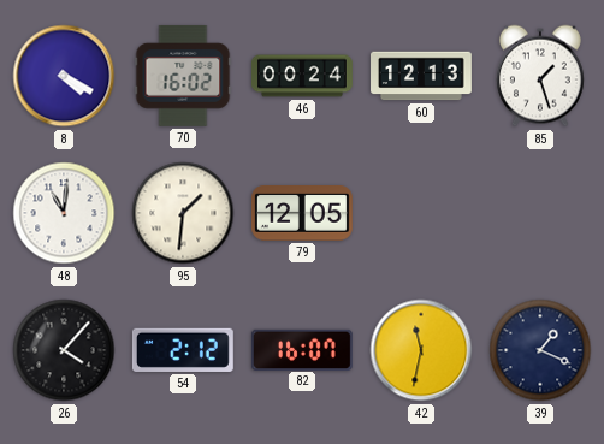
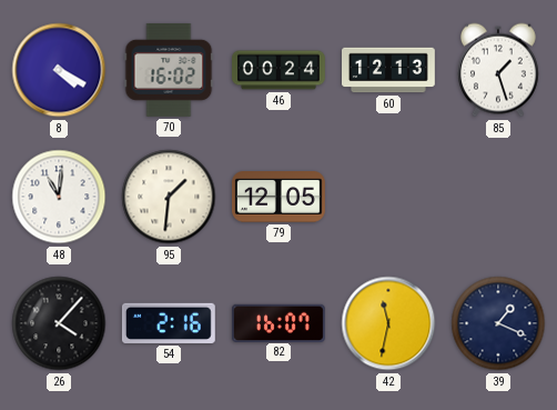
54: 2:12 -> 2:16 (169, 323)
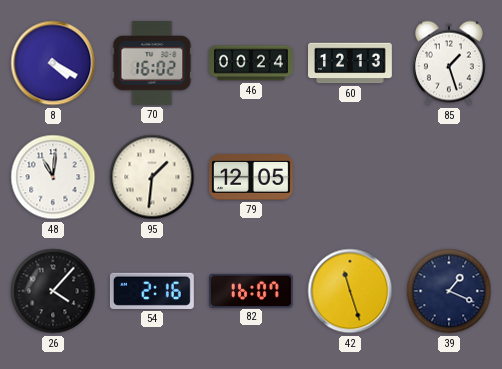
42: 11:32 -> 11:27 (350, 291)
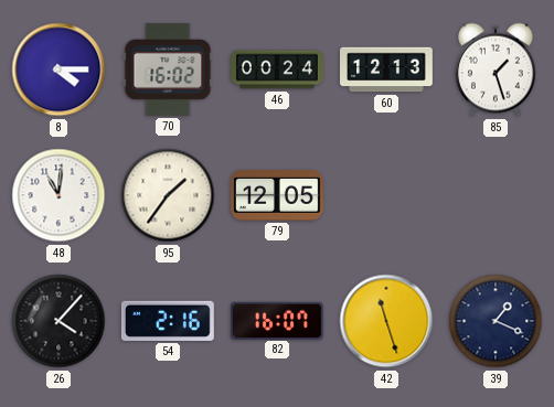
8: 4:20 -> 4:15 (58, 69)
95: 1:31 -> 1:36 (168, 195)
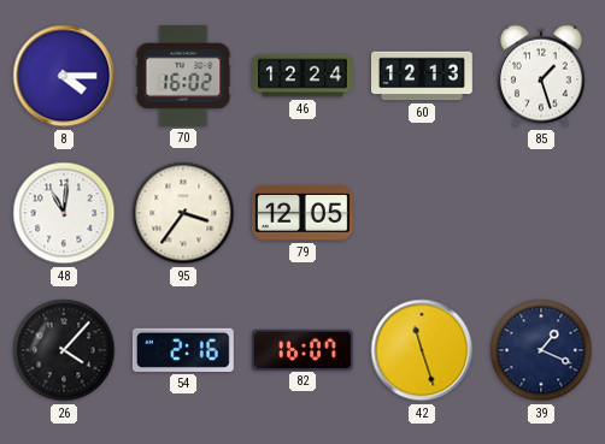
46: 00:24 -> 12:24 (304, 76)
95: 1:36 -> 3:36 (183, 213)
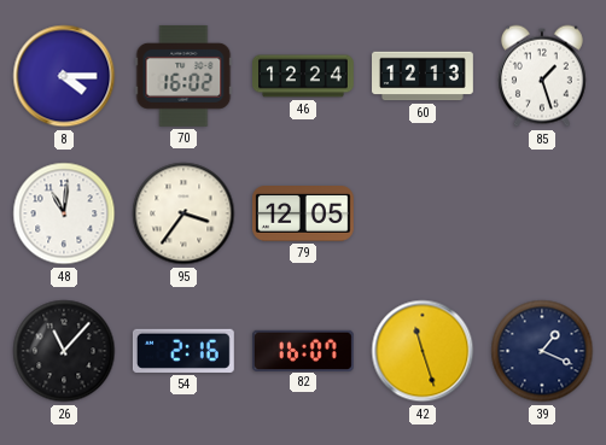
26: 4:07 -> 11:07 (64, 351)
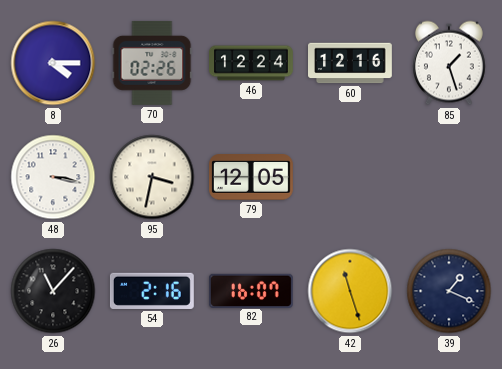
70: 16:02 -> 02:26 (152, 63)
60: 12:13 -> 12:16 (351, 63)
48: 11:01 -> 3:17 (53, 177)
95: 3:36 -> 3:32 (152, 177)
